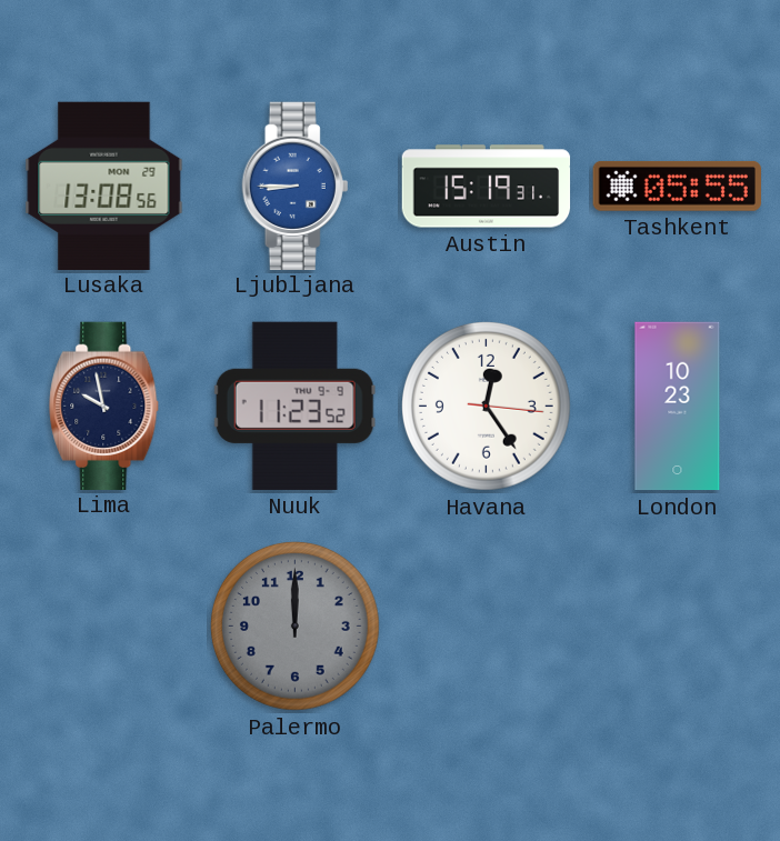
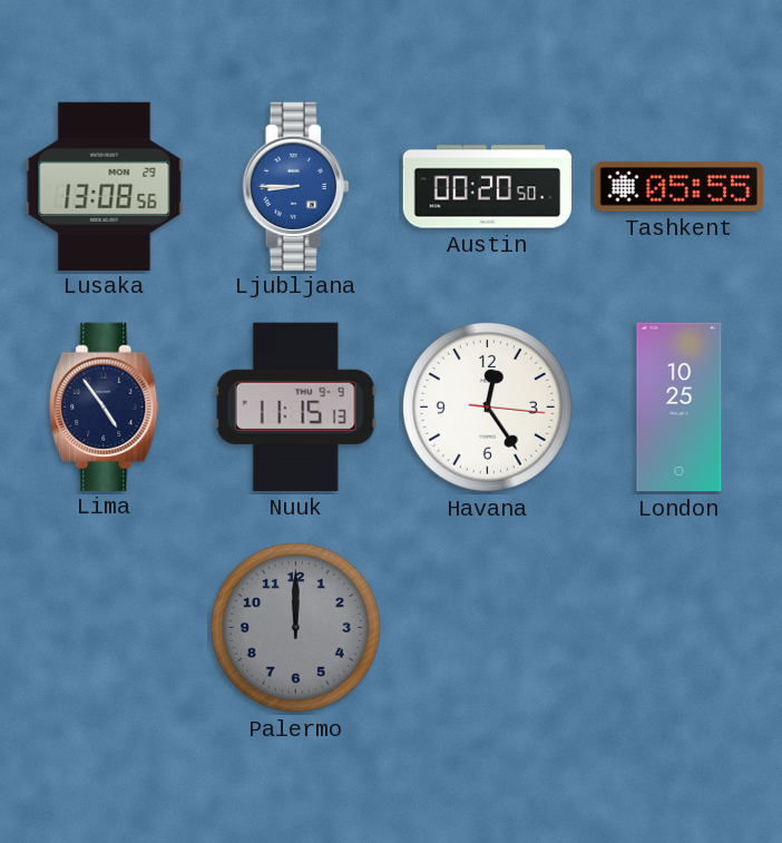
Austin: 15:19 -> 00:20 (488, 187)
Lima: 9:58 -> 4:54 (105, 406)
Nuuk: 11:23 -> 11:15 (295, 406)
London: 10:23 -> 10:25 (680, 408)
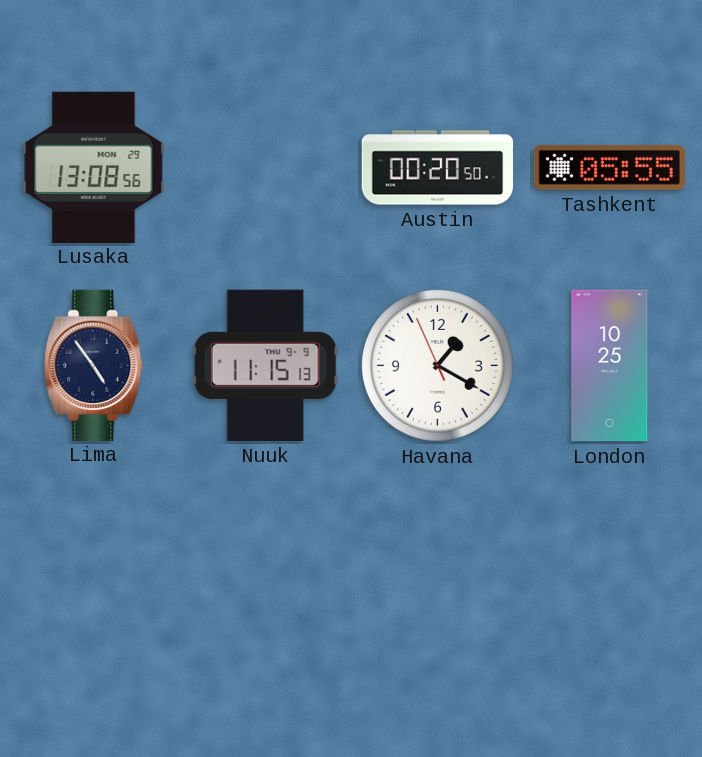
Ljubljana: 8:45 -> none (296, 186)
Havana: 12:24 -> 1:19 (437, 365)
Palermo: 12:00 -> none (295, 627)
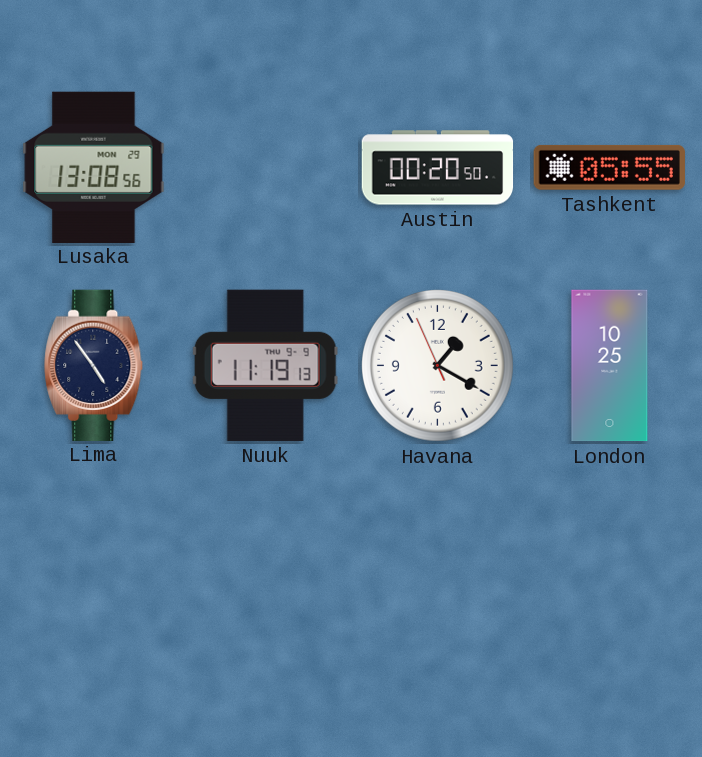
Nuuk: 11:15 -> 11:19 (265, 365)
